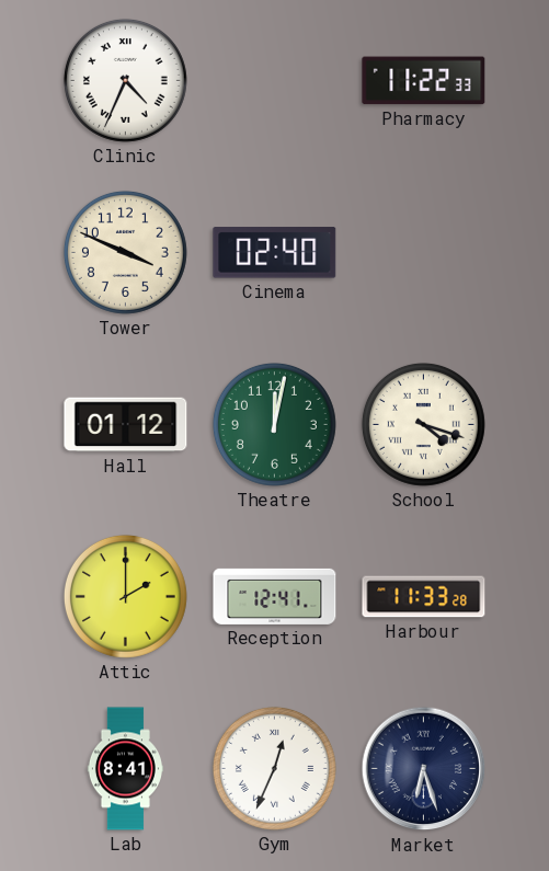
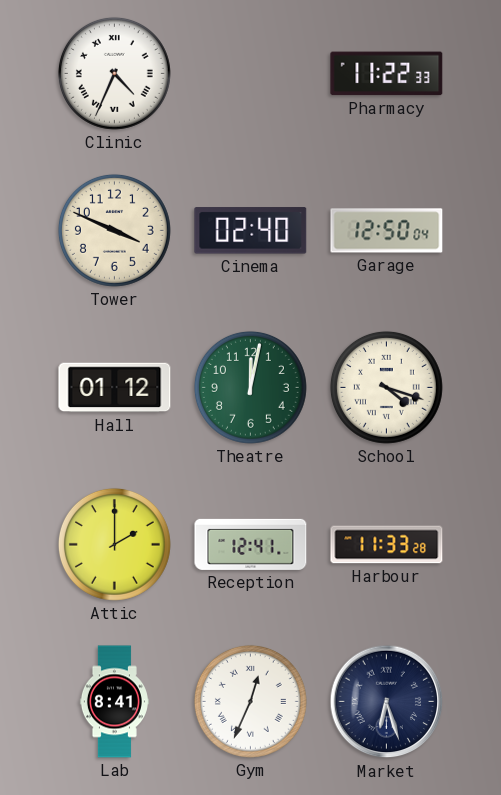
Garage: none -> 12:50 (387, 231)
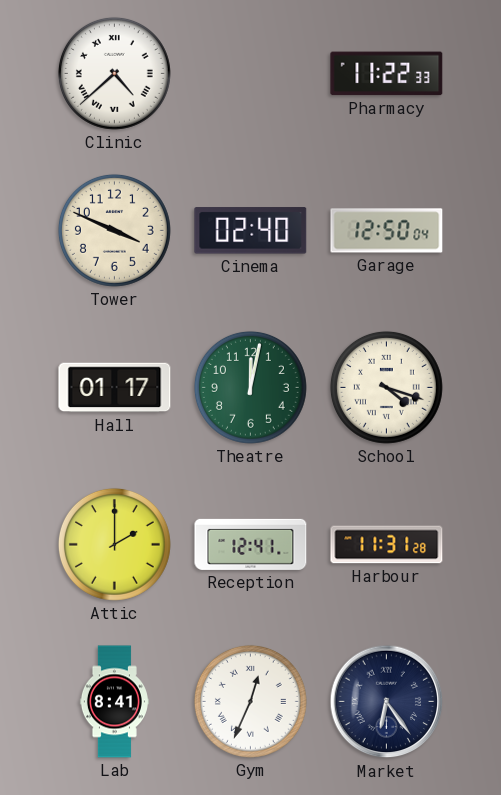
Clinic: 4:34 -> 4:38 (114, 73)
Hall: 01:12 -> 01:17 (115, 388)
Harbour: 11:33 -> 11:31 (387, 545)
Market: 6:27 -> 6:24 (387, 702)
